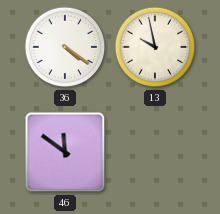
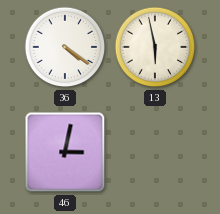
13: 9:58 -> 5:58 (155, 47)
46: 11:51 -> 3:02 (65, 152)
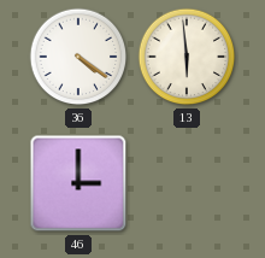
13: 5:58 -> 5:59 (187, 57)
46: 3:02 -> 3:00 (78, 183)
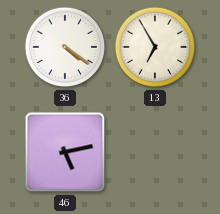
13: 5:59 -> 6:55 (155, 47)
46: 3:00 -> 5:13 (65, 152)
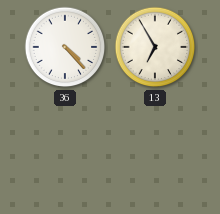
36: 4:21 -> 4:23 (65, 47)
46: 5:13 -> none (65, 152)
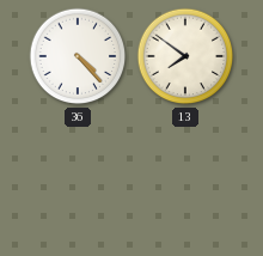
13: 6:55 -> 7:51 (185, 56)
